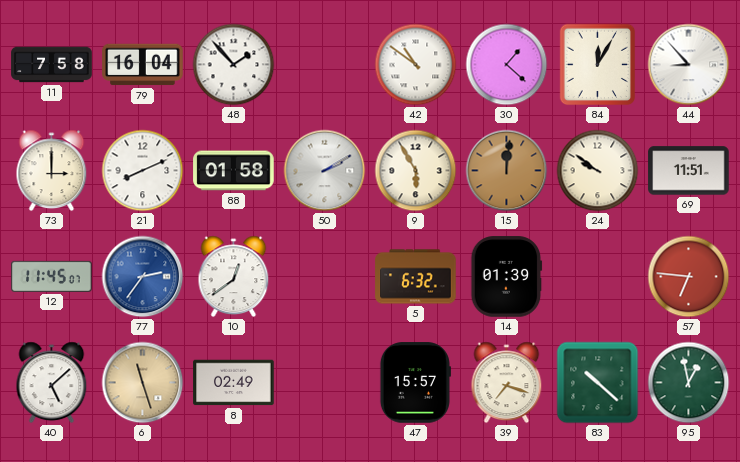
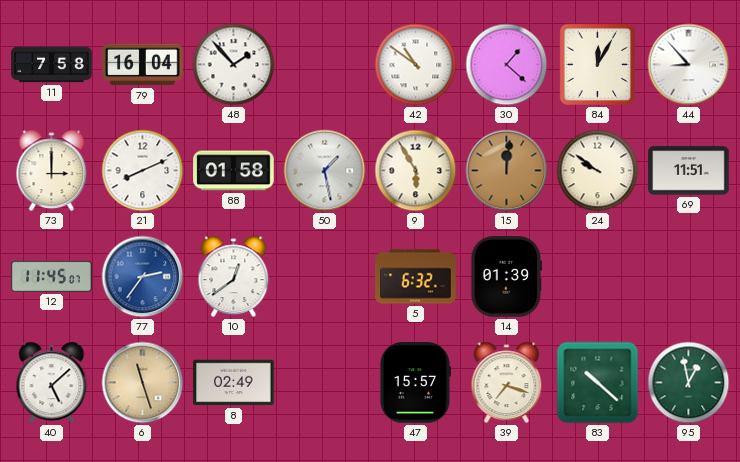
50: 2:10 -> 1:28 (325, 171)
57: 6:46 -> none (689, 277)
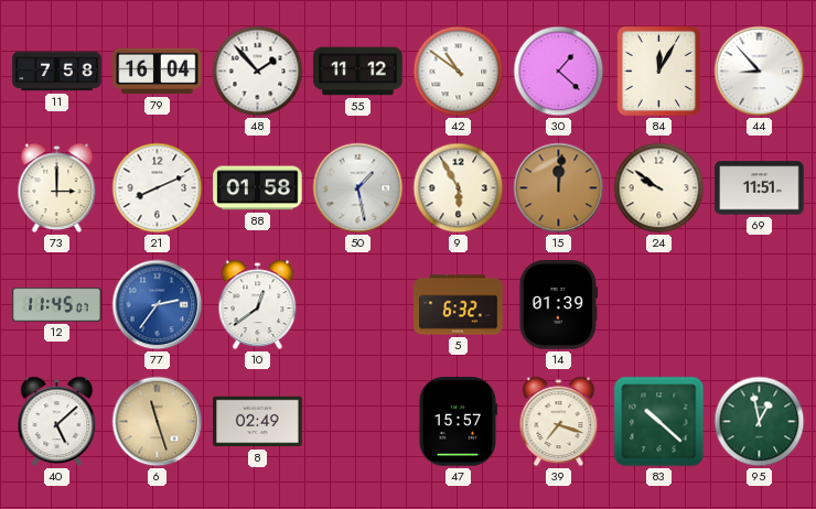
55: none -> 11:12 (358, 72)
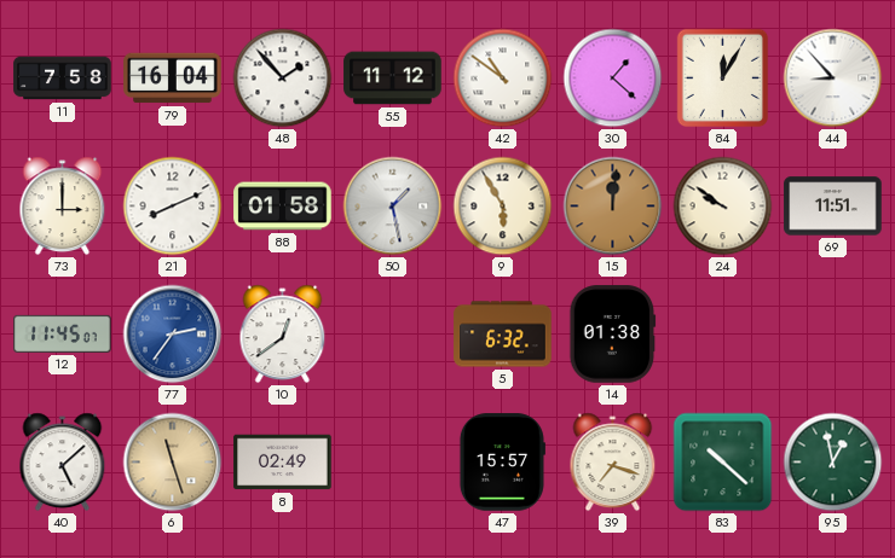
14: 01:39 -> 01:38 (613, 335)
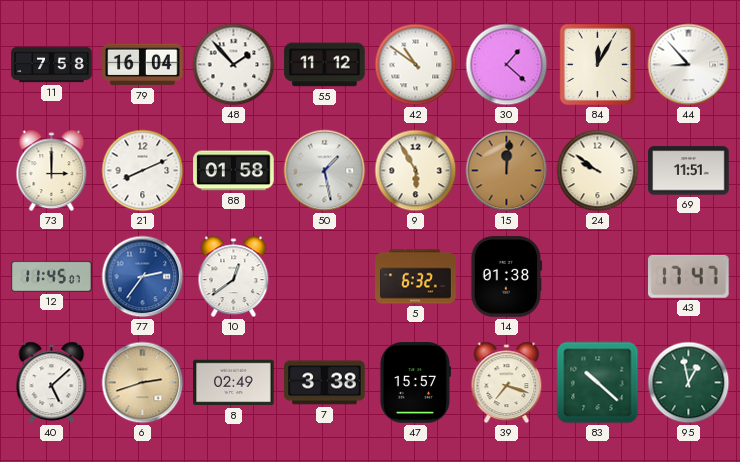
43: none -> 17:47 (689, 276)
6: 11:27 -> 2:42 (143, 383)
7: none -> 3:38 (325, 383)
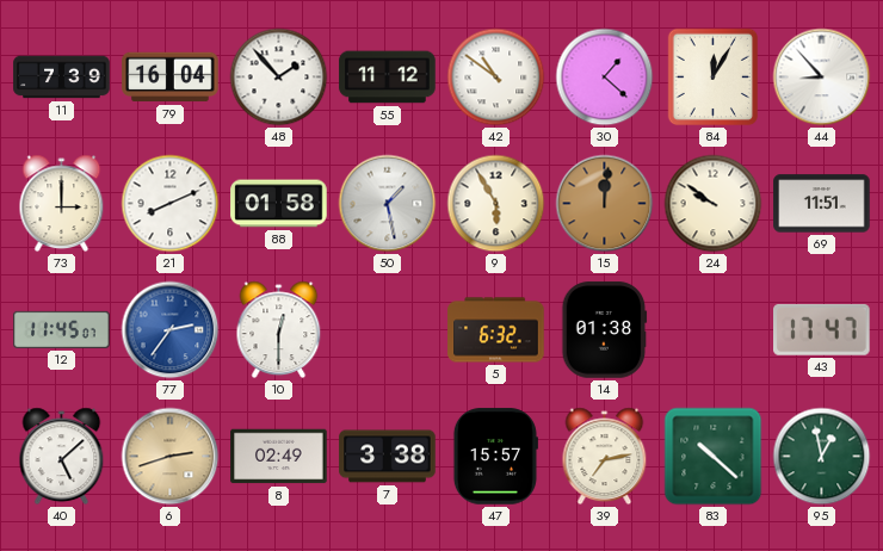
11: 7:58 -> 7:39 (62, 78)
10: 12:39 -> 12:30 (279, 330)
39: 7:18 -> 7:13 (605, 457)
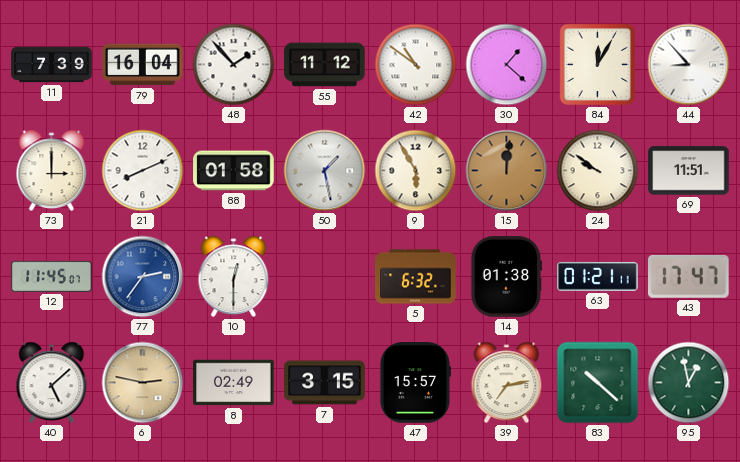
63: none -> 01:21 (598, 276)
6: 2:42 -> 2:47 (143, 383)
7: 3:38 -> 3:15 (325, 383)
